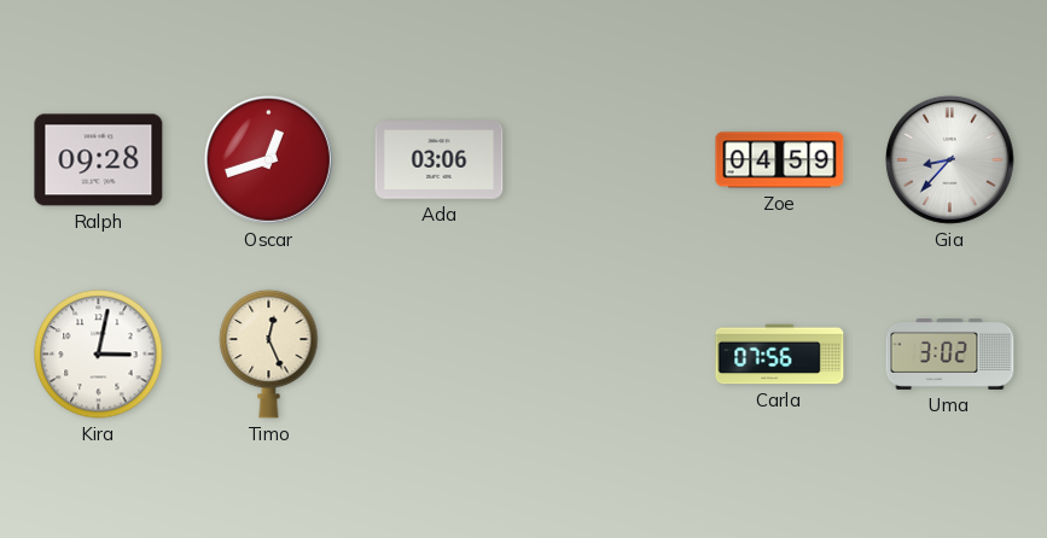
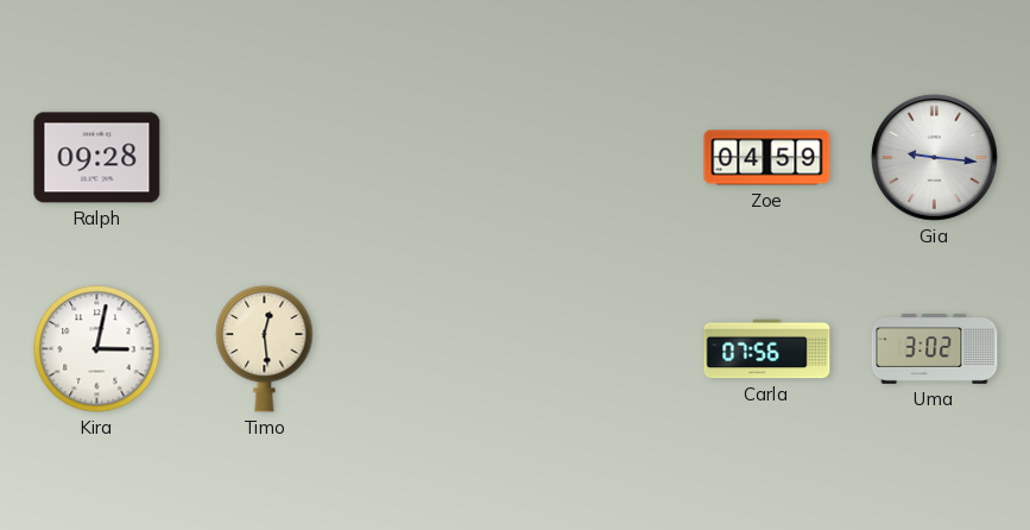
Oscar: 12:42 -> none (268, 159)
Ada: 03:06 -> none (440, 160)
Gia: 8:37 -> 9:16 (934, 157)
Timo: 12:26 -> 12:29 (265, 348)
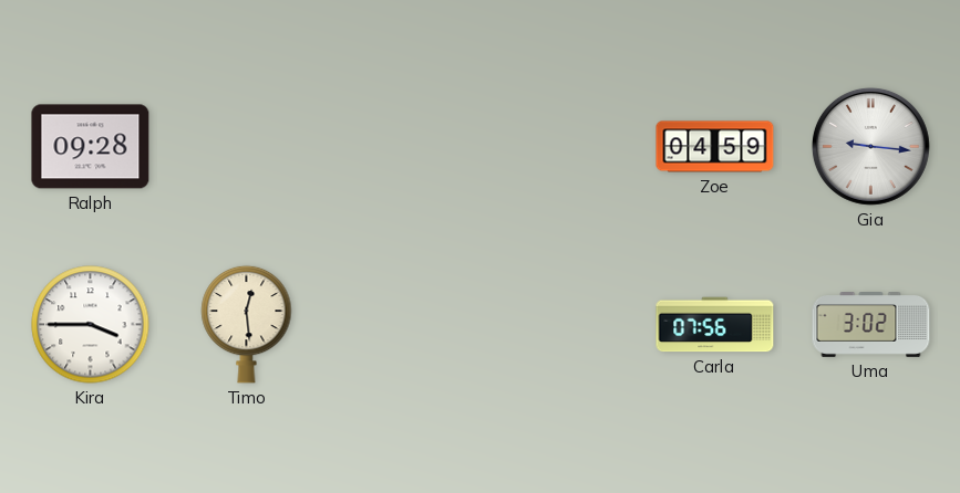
Kira: 3:02 -> 3:45 (91, 325)
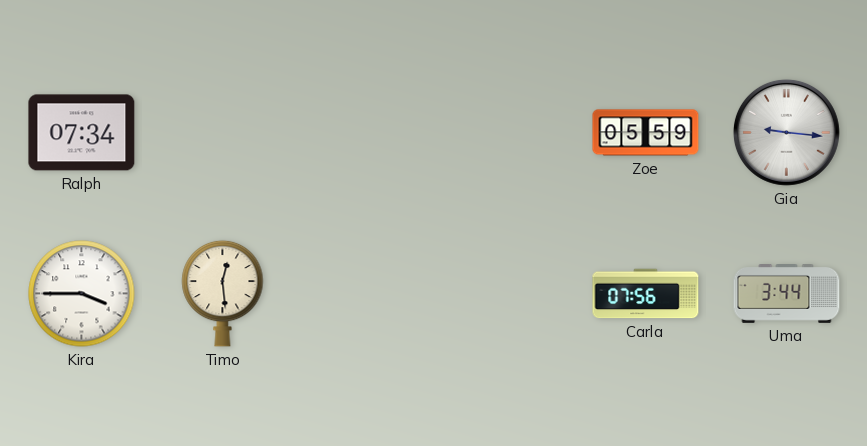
Ralph: 09:28 -> 07:34 (82, 133)
Zoe: 04:59 -> 05:59 (646, 133)
Uma: 3:02 -> 3:44 (787, 294)
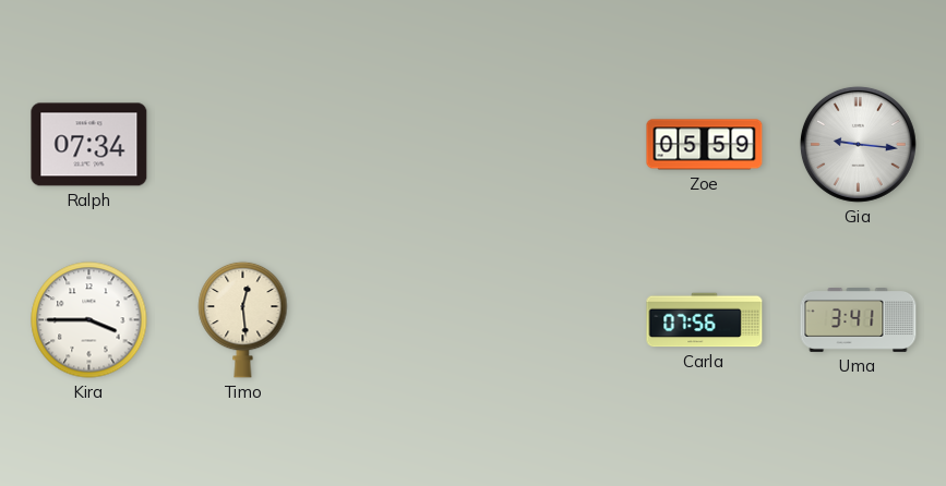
Uma: 3:44 -> 3:41 (859, 320)
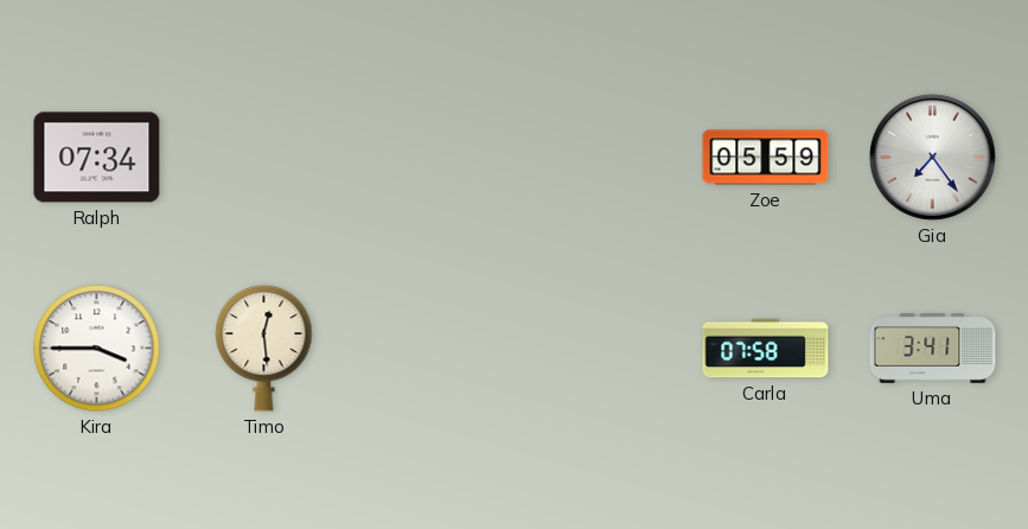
Gia: 9:16 -> 7:24 (932, 157)
Carla: 07:56 -> 07:58 (766, 349)
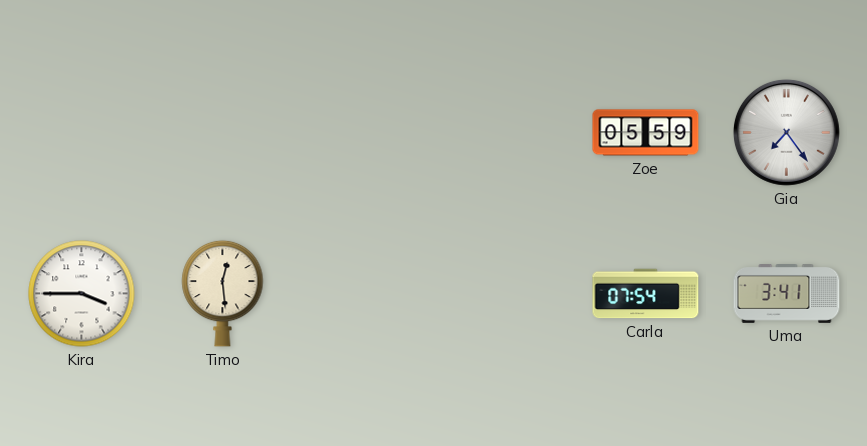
Ralph: 07:34 -> none (97, 158)
Carla: 07:58 -> 07:54 (646, 294)
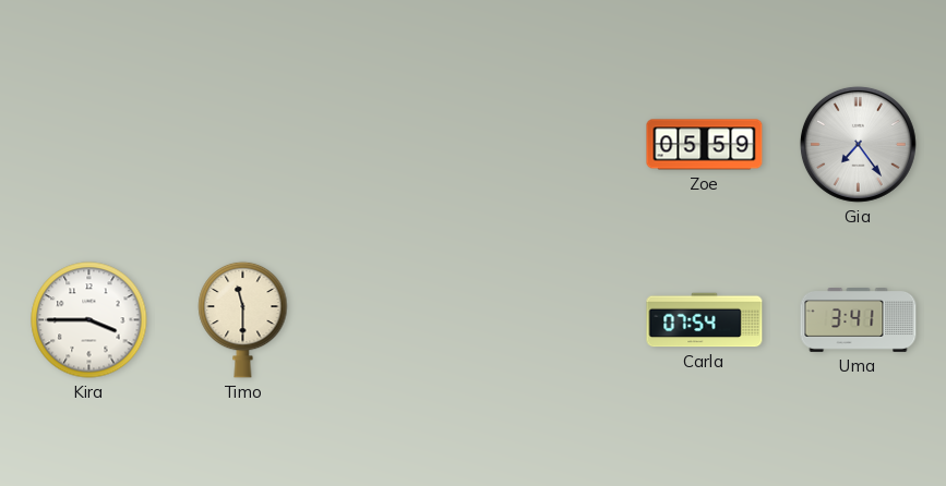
Timo: 12:29 -> 11:30 (243, 319)
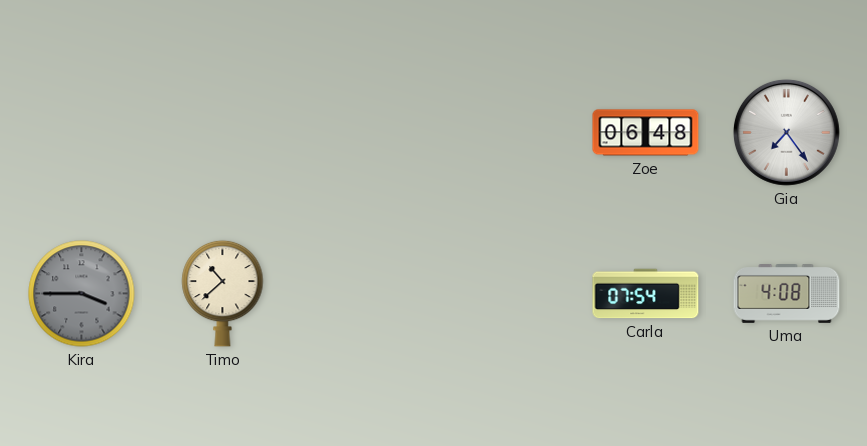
Zoe: 05:59 -> 06:48 (646, 133)
Kira dial: white -> grey (82, 294)
Timo: 11:30 -> 10:38 (223, 293)
Uma: 3:41 -> 4:08 (787, 294)
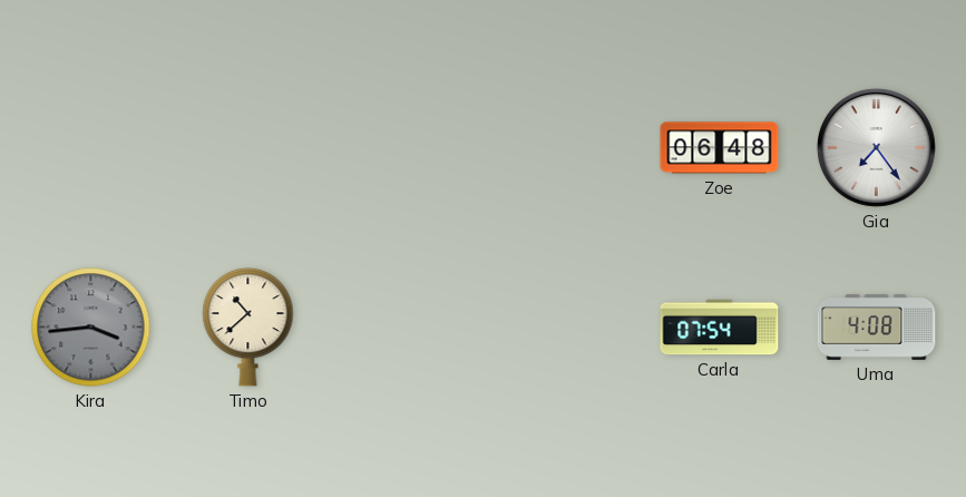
Kira: 3:45 -> 3:44 (91, 328)
